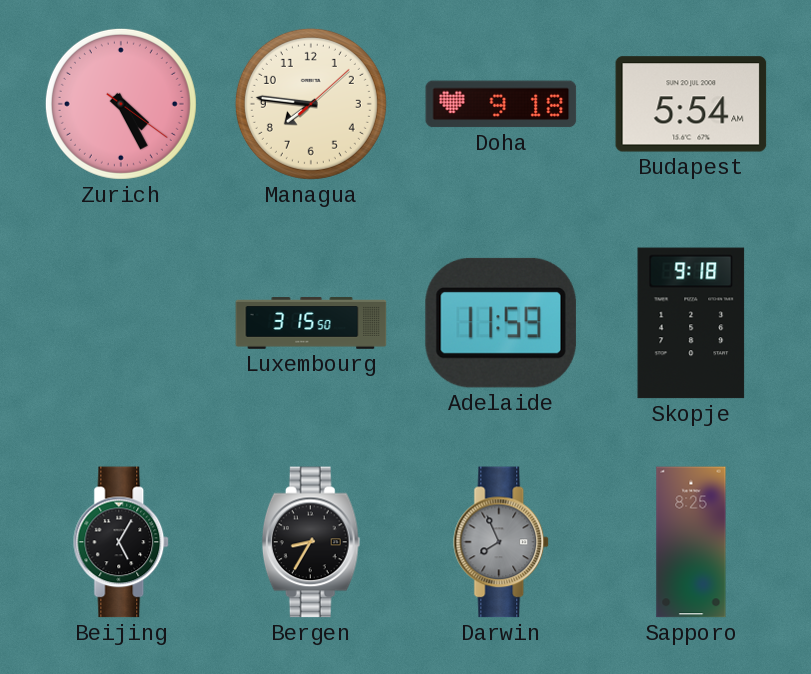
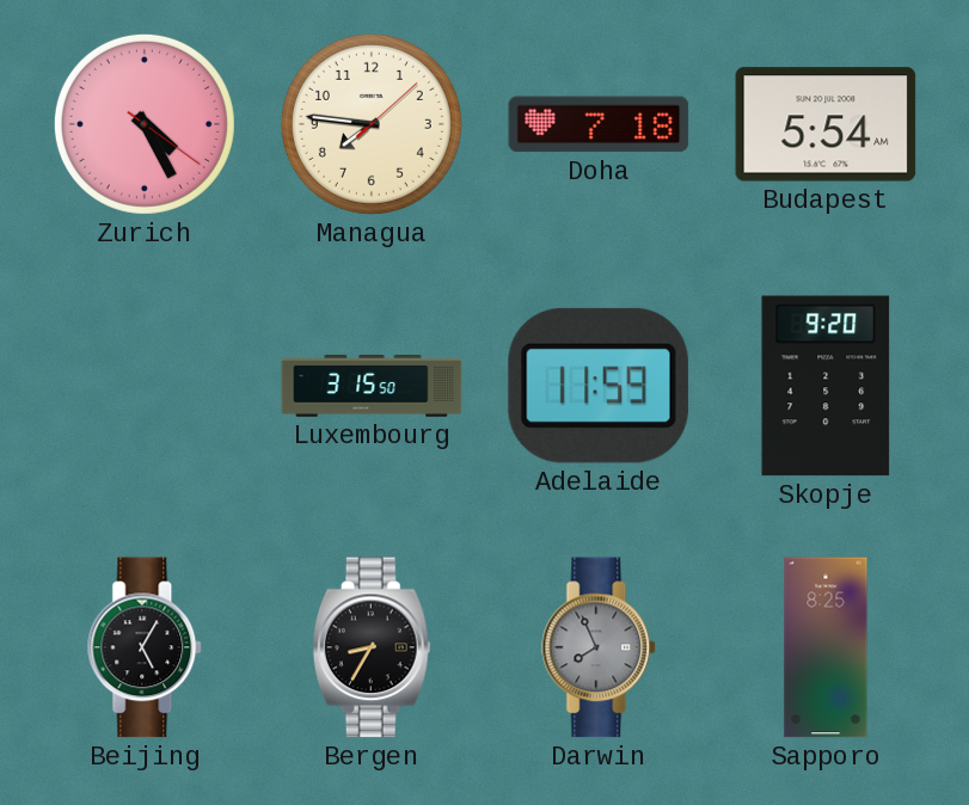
Doha: 9:18 -> 7:18 (599, 124)
Skopje: 9:18 -> 9:20 (826, 386)
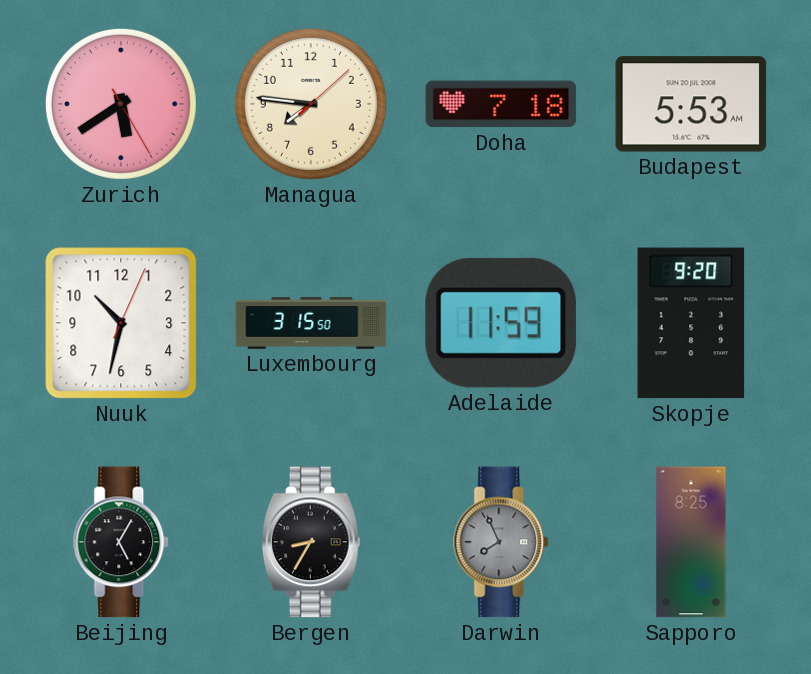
Zurich: 4:25 -> 5:39 (121, 104)
Budapest: 5:54 -> 5:53 (691, 104)
Nuuk: none -> 10:32 (121, 323)
